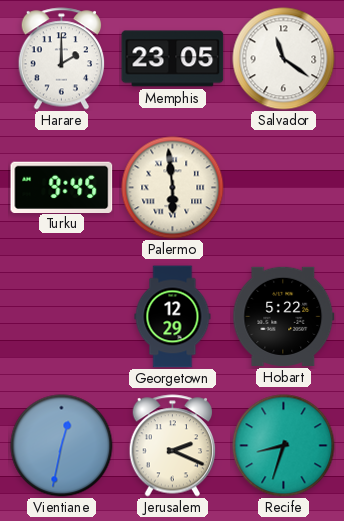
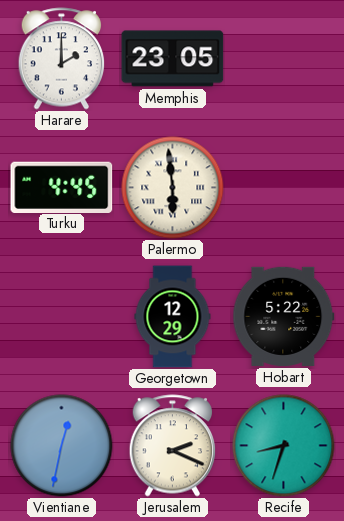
Salvador: 11:21 -> none (284, 59)
Turku: 9:45 -> 4:45 (62, 187)
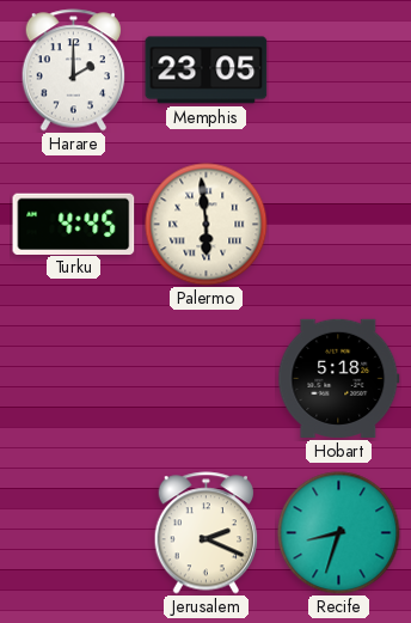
Georgetown: 12:29 -> none (173, 317)
Hobart: 5:22 -> 5:18 (339, 378)
Vientiane: 12:32 -> none (62, 446)
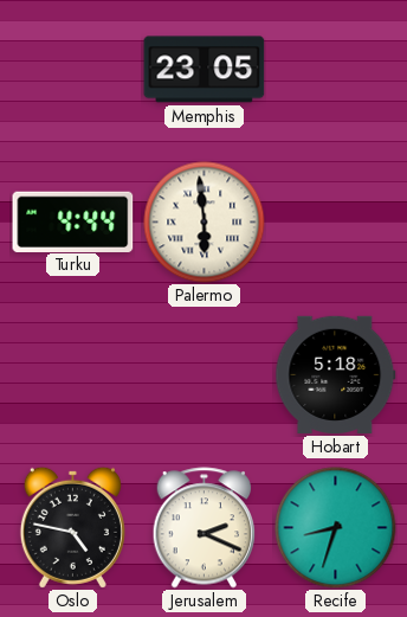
Harare: 2:00 -> none (74, 71)
Turku: 4:45 -> 4:44 (73, 221)
Oslo: none -> 4:47 (72, 527)
